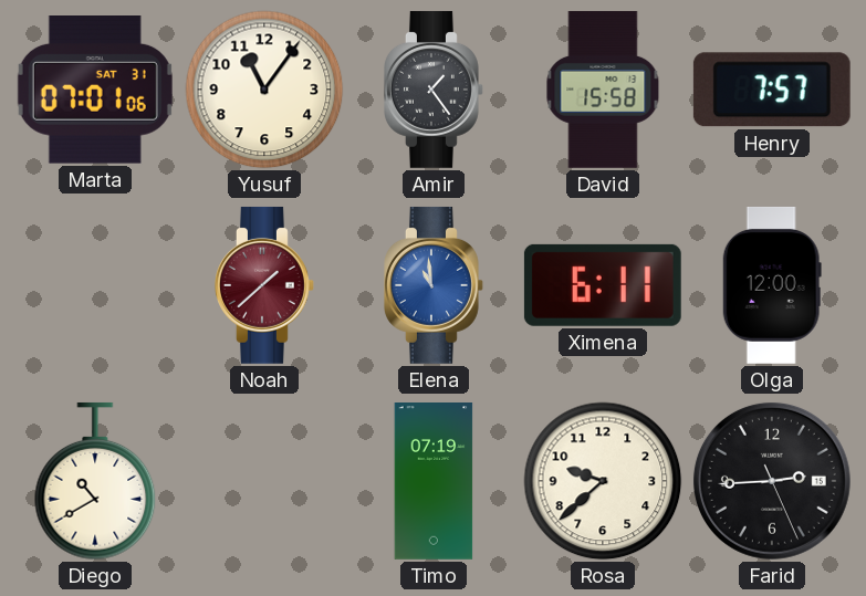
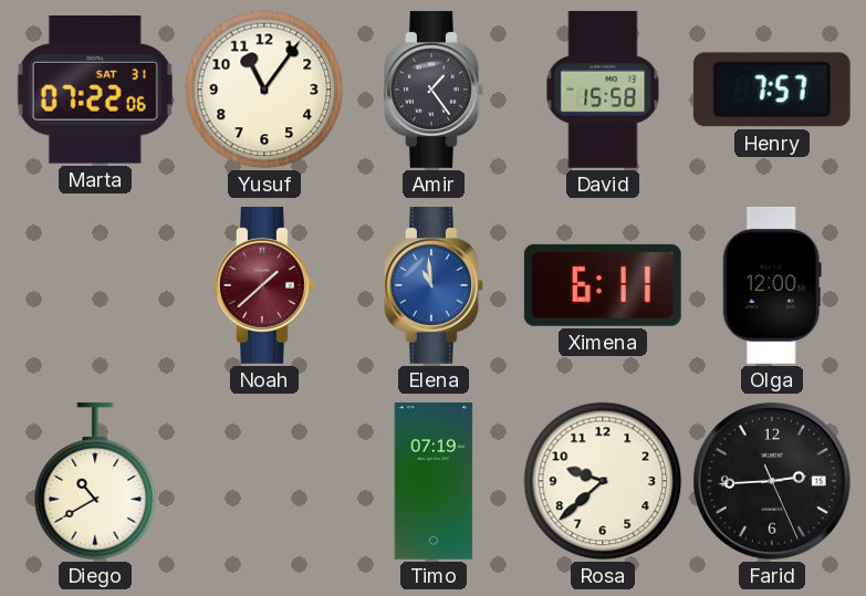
Marta: 07:01 -> 07:22 (95, 91)
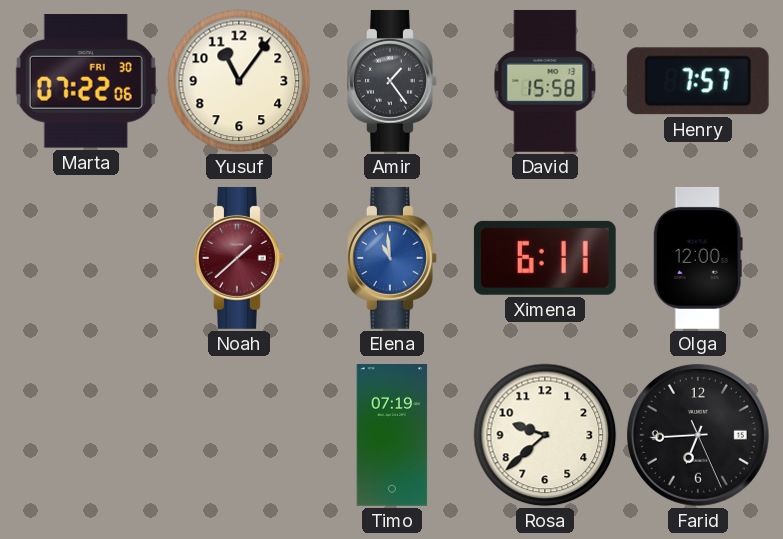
Marta date: SAT 31 -> FRI 30 (86, 82)
Diego: 10:40 -> none (95, 481)
Farid: 2:44 -> 6:44 (698, 435)
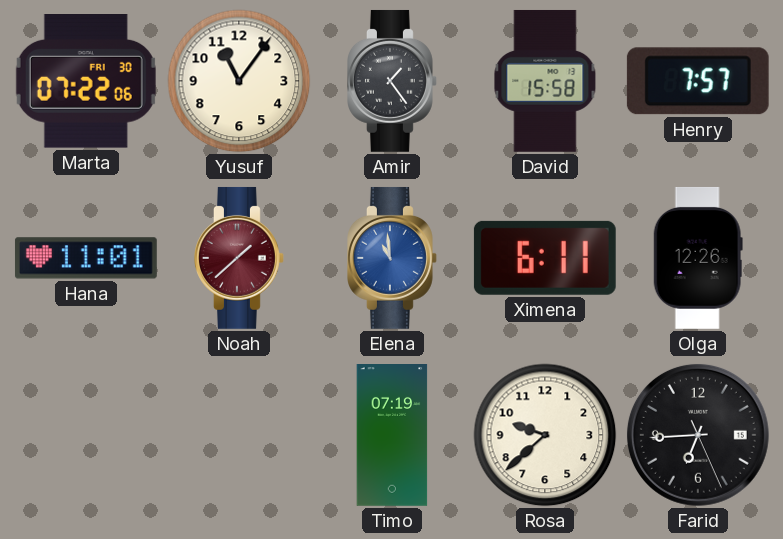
Hana: none -> 11:01 (86, 258)
Olga: 12:00 -> 12:26 (698, 258)
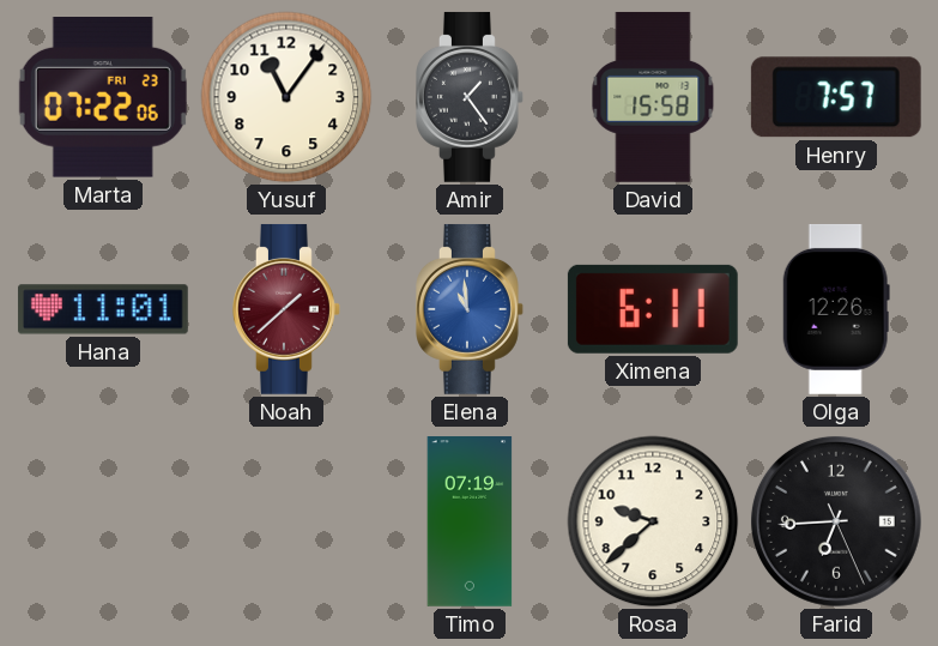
Marta date: FRI 30 -> FRI 23 (103, 98)
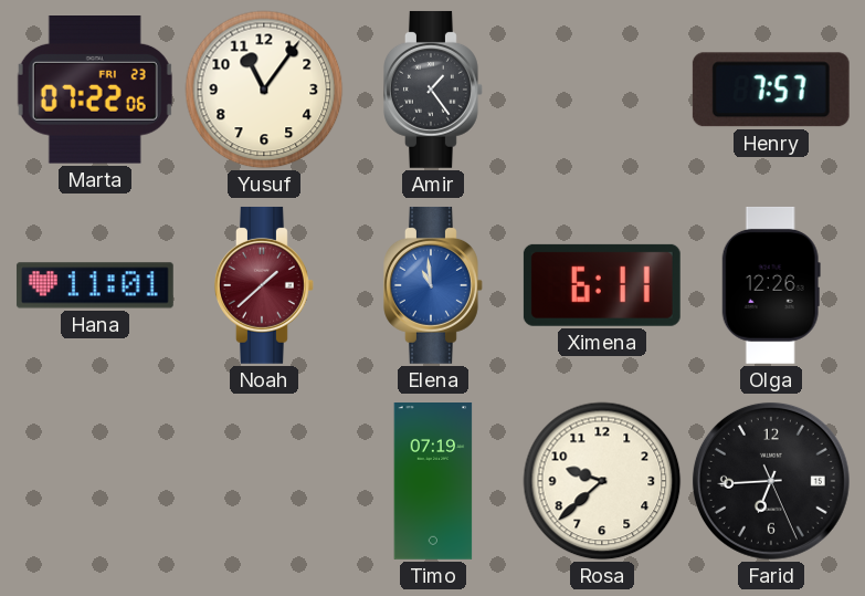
David: 15:58 -> none (653, 97)
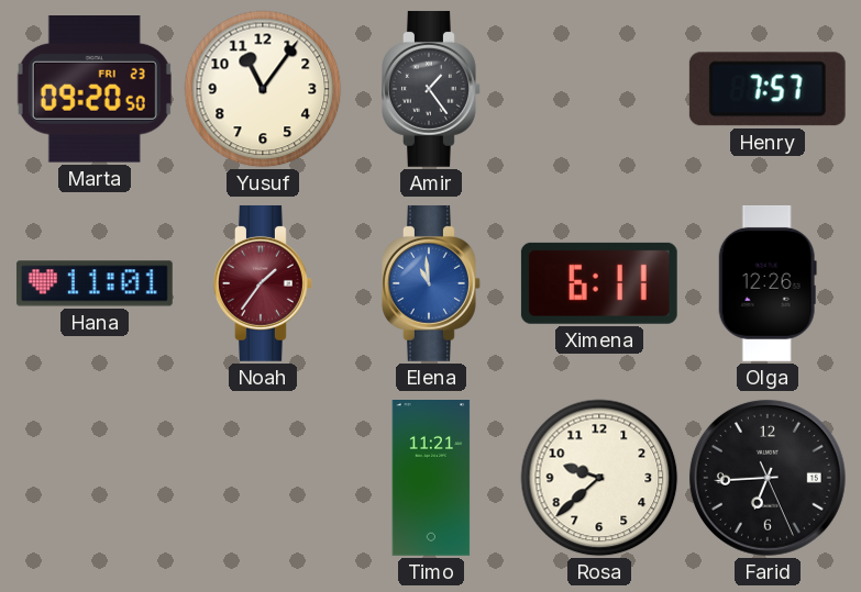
Marta: 07:22 -> 09:20 (95, 90)
Noah: 1:38 -> 1:36 (264, 283)
Timo: 07:19 -> 11:21 (431, 479)
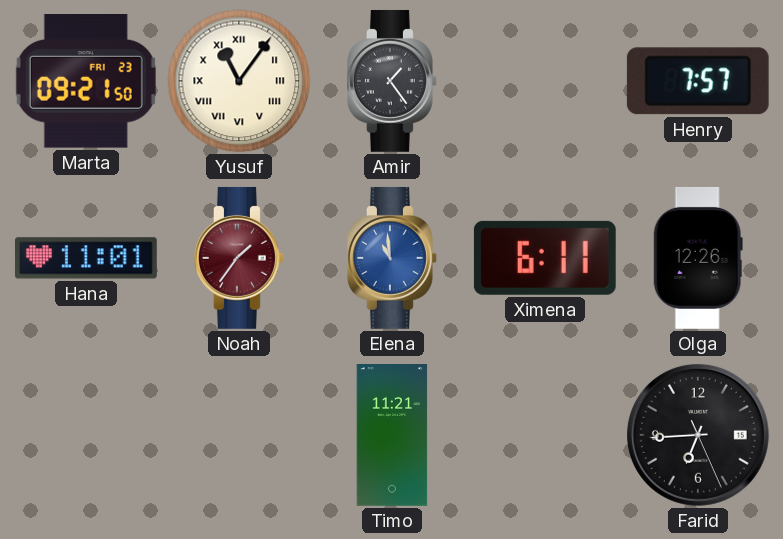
Marta: 09:20 -> 09:21 (86, 82)
Yusuf numerals: Arabic -> Roman (239, 81)
Rosa: 9:38 -> none (599, 478)
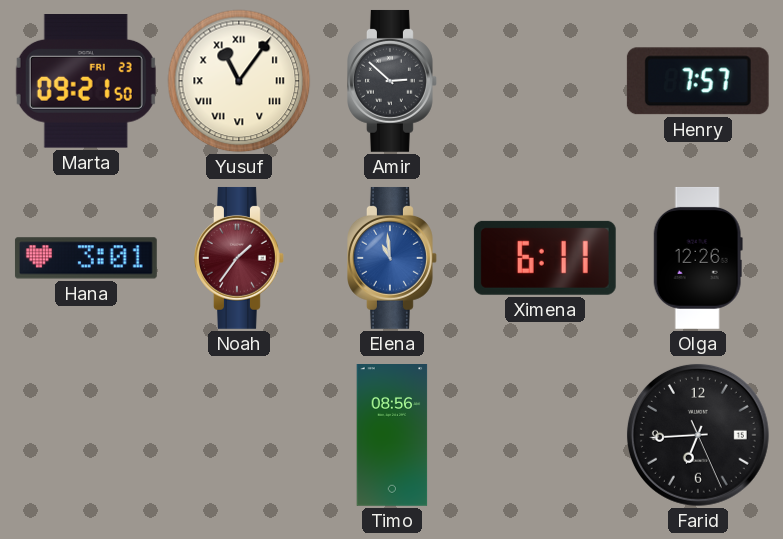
Amir: 1:24 -> 2:52 (393, 81)
Hana: 11:01 -> 3:01 (86, 258)
Timo: 11:21 -> 08:56 (392, 436)
